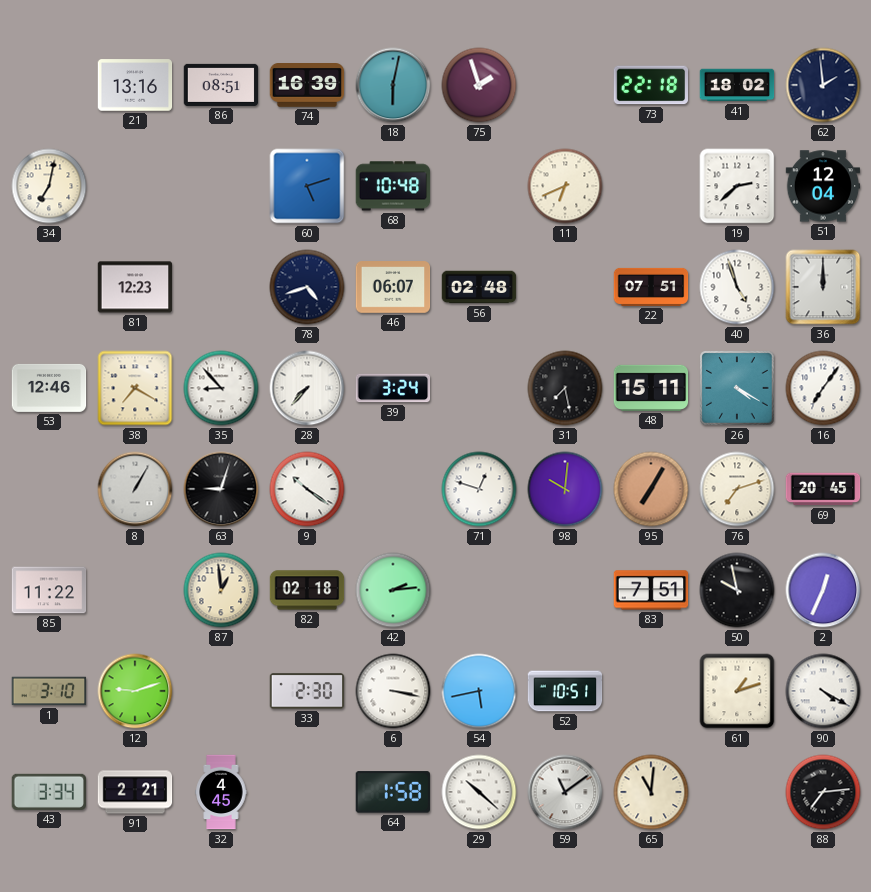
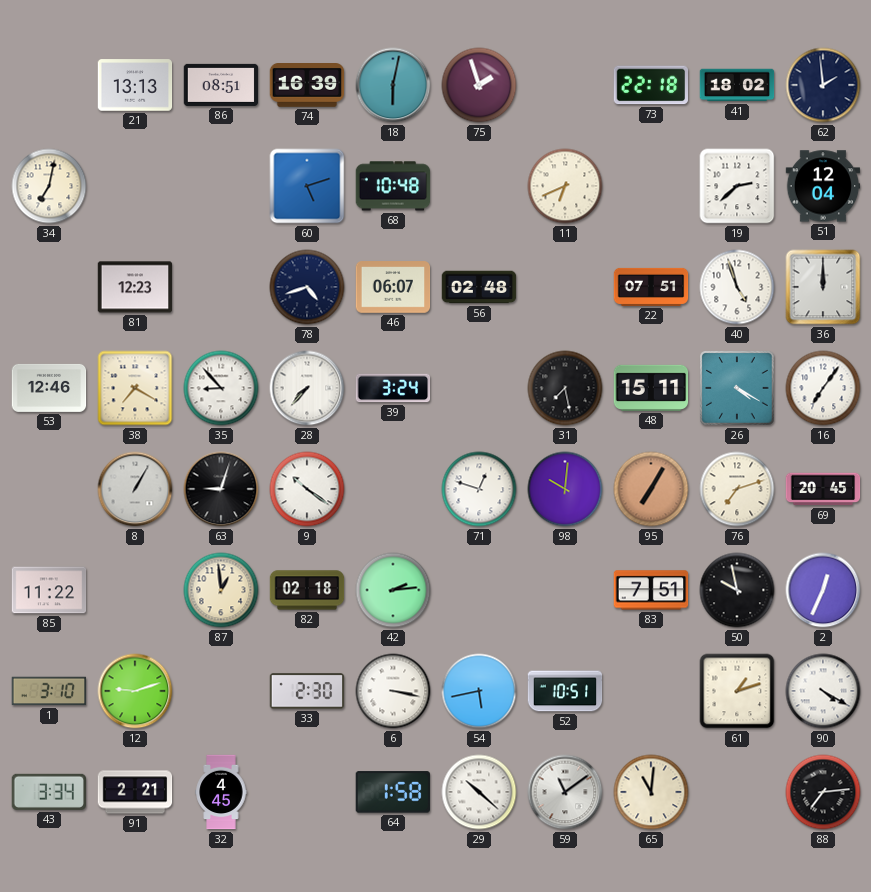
21: 13:16 -> 13:13 (135, 85)
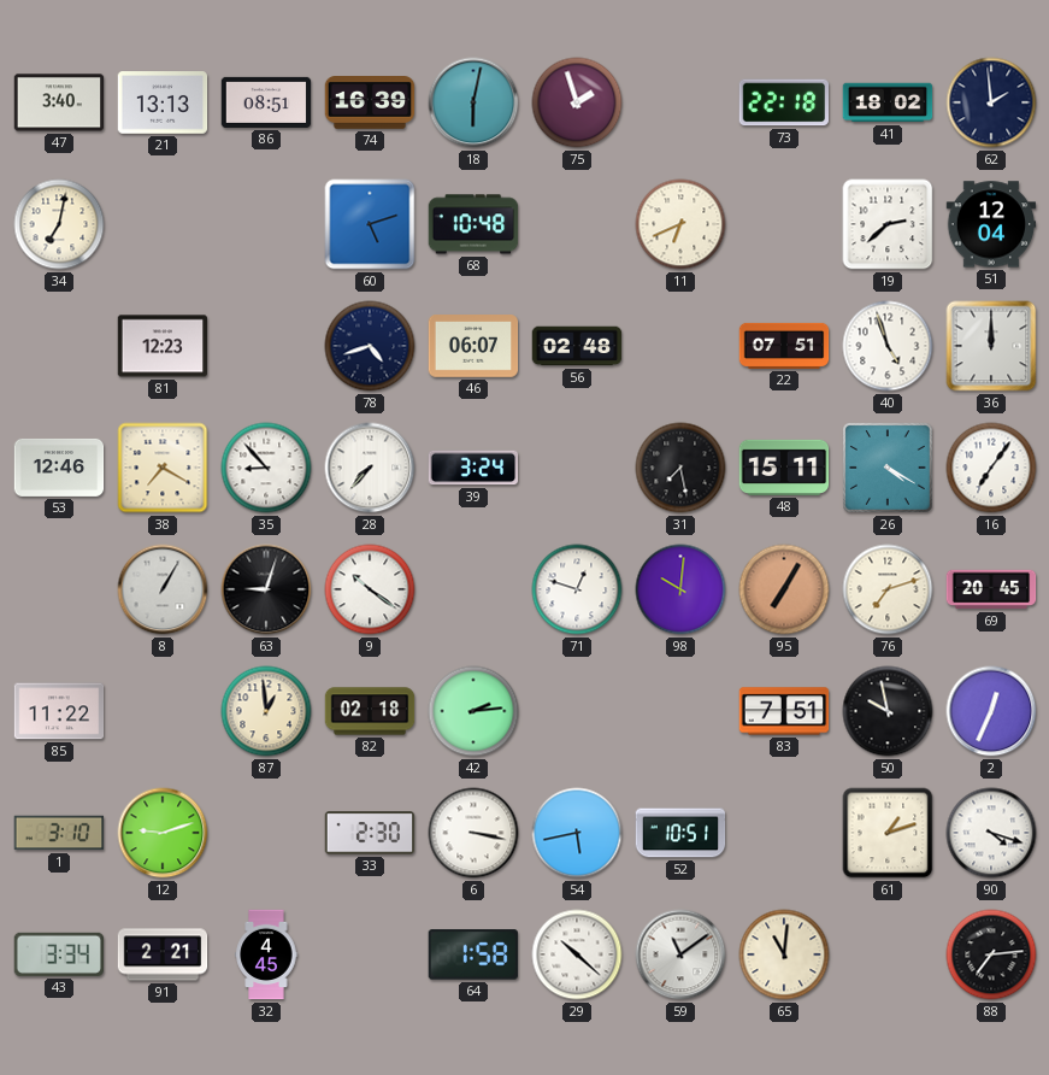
47: none -> 3:40 (59, 102)
90: 4:20 -> 4:18 (991, 833)
